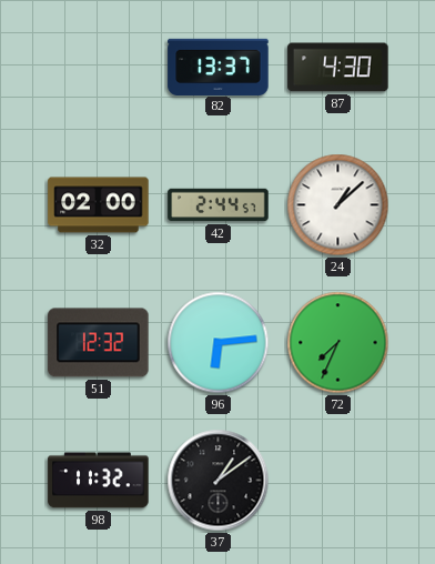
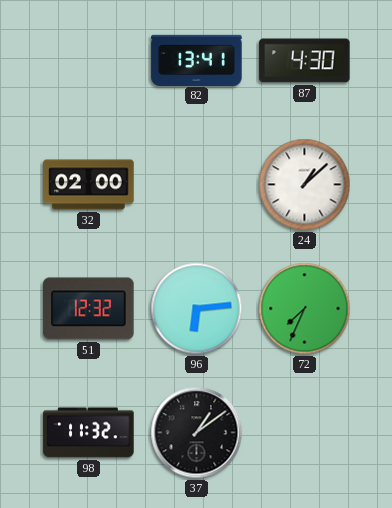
82: 13:37 -> 13:41 (197, 60)
42: 2:44 -> none (219, 205)
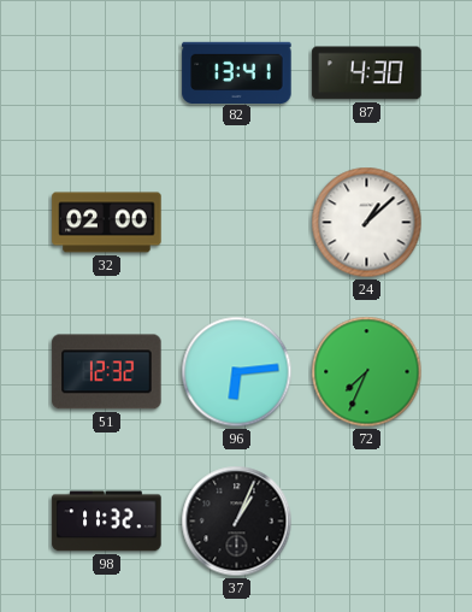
37: 1:09 -> 1:04 (237, 522)
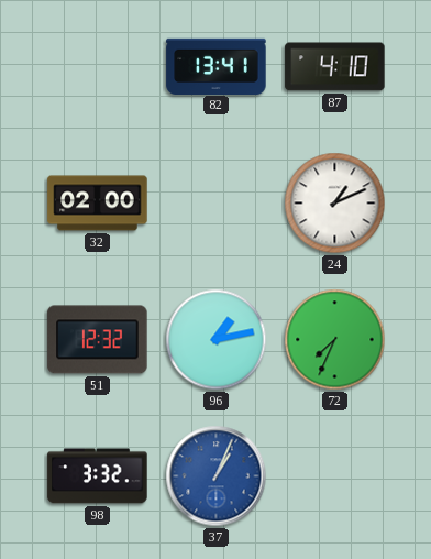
87: 4:30 -> 4:10 (335, 67)
24: 1:08 -> 1:11 (335, 204)
96: 6:14 -> 1:13 (217, 340)
98: 11:32 -> 3:32 (98, 476)
37 dial: black -> blue (217, 476)
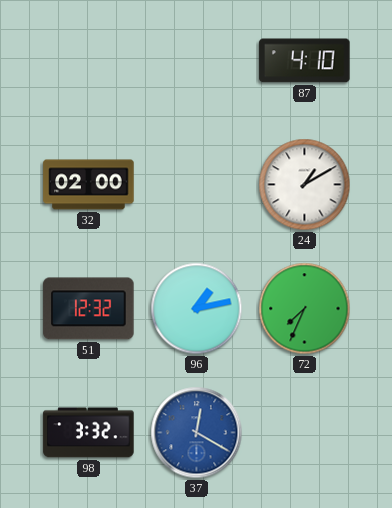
82: 13:41 -> none (217, 66)
24: 1:11 -> 1:10 (305, 185)
37: 1:04 -> 12:20 (197, 433)
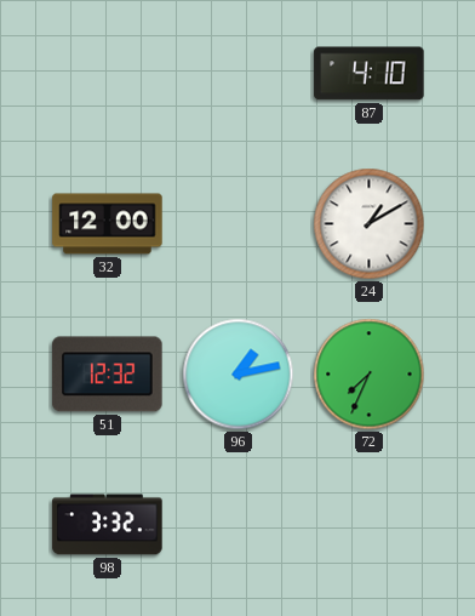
32: 02:00 -> 12:00 (108, 224)
37: 12:20 -> none (197, 433)
